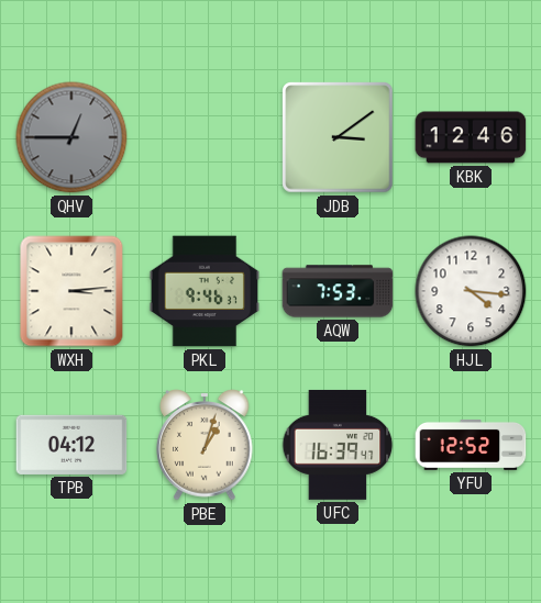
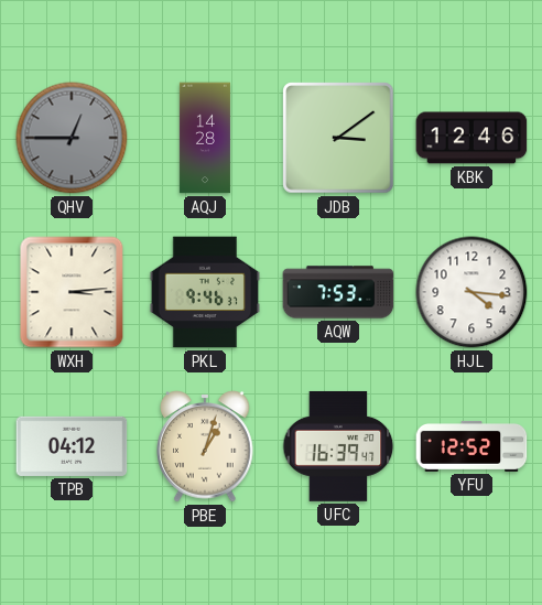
AQJ: none -> 14:28 (205, 138)
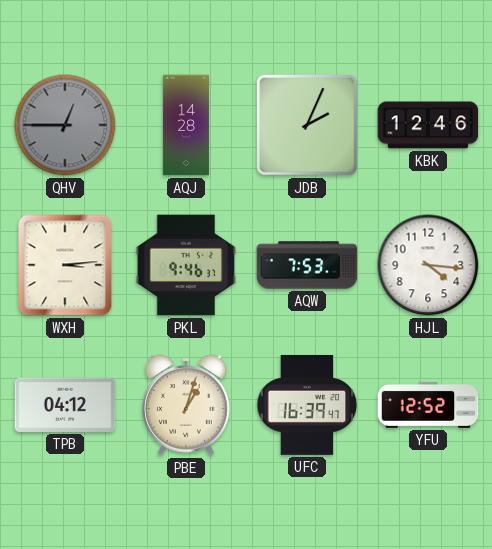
JDB: 3:09 -> 2:04 (307, 125)
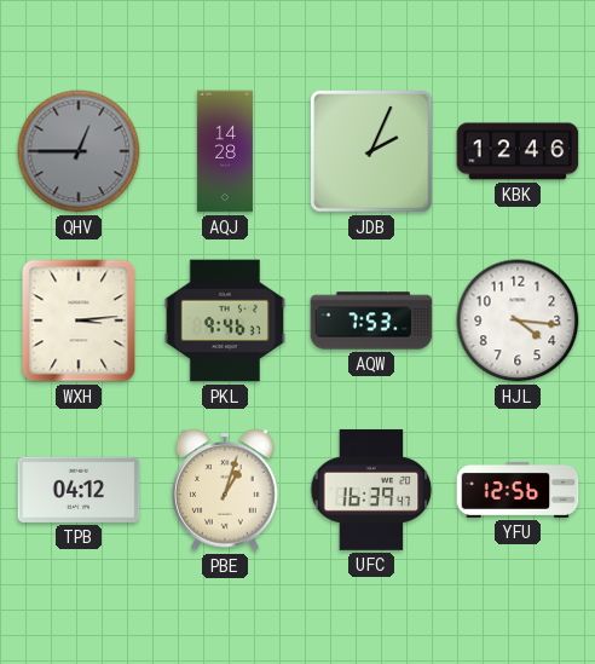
YFU: 12:52 -> 12:56 (518, 490)
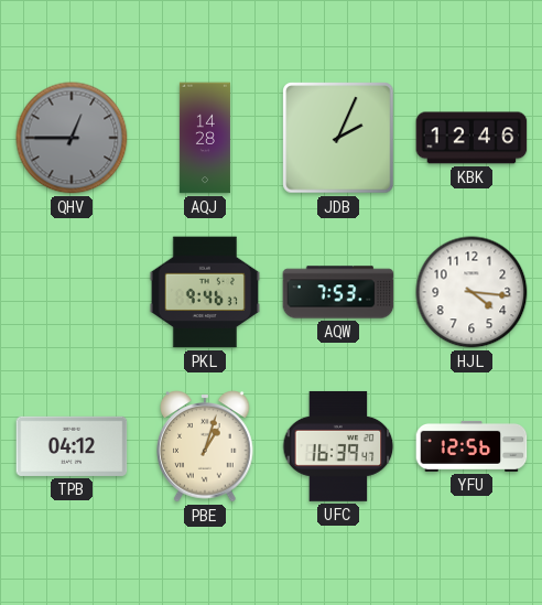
WXH: 3:14 -> none (79, 321)
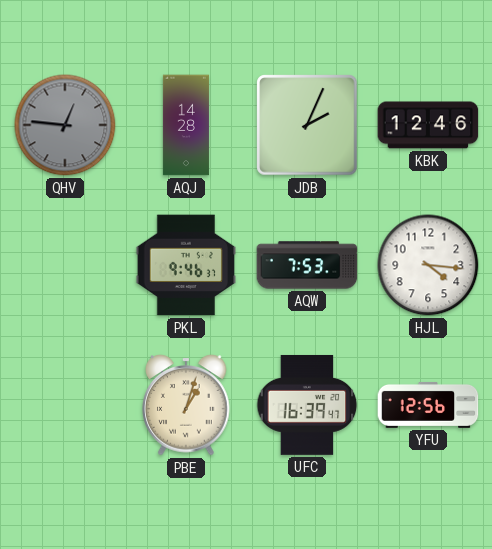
QHV: 12:45 -> 12:46 (65, 125)
TPB: 04:12 -> none (72, 446)
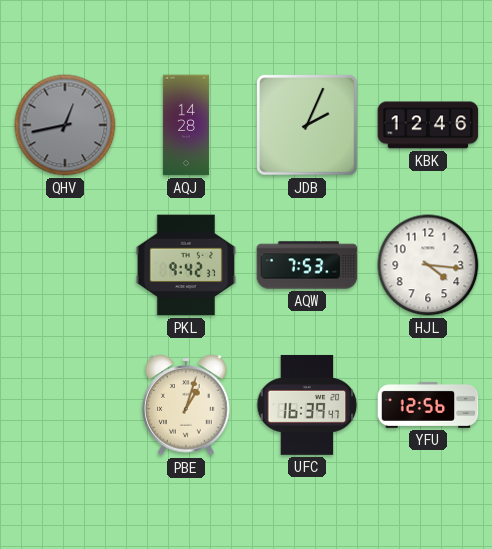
QHV: 12:46 -> 12:43 (65, 125)
PKL: 9:46 -> 9:42 (185, 265)
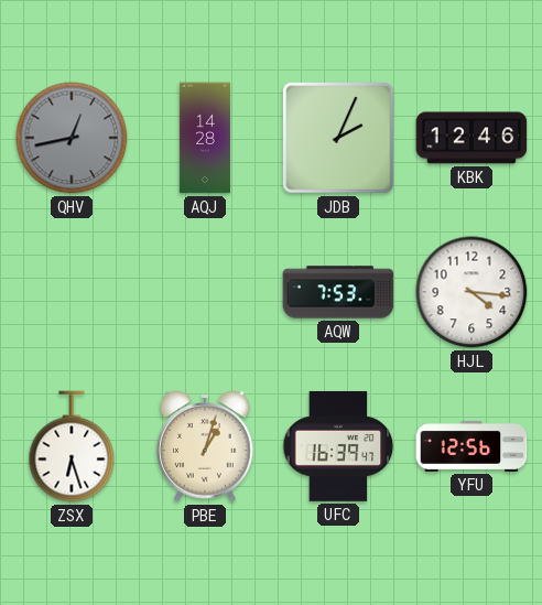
PKL: 9:42 -> none (185, 265)
ZSX: none -> 6:27 (72, 446)
